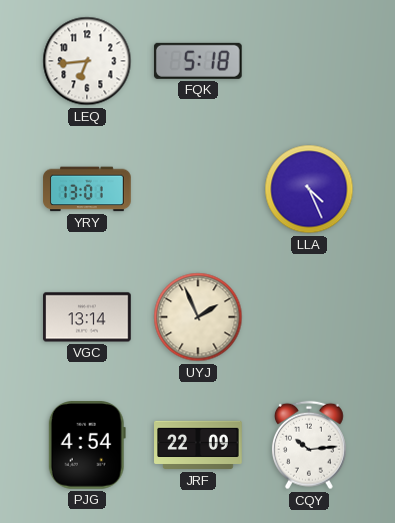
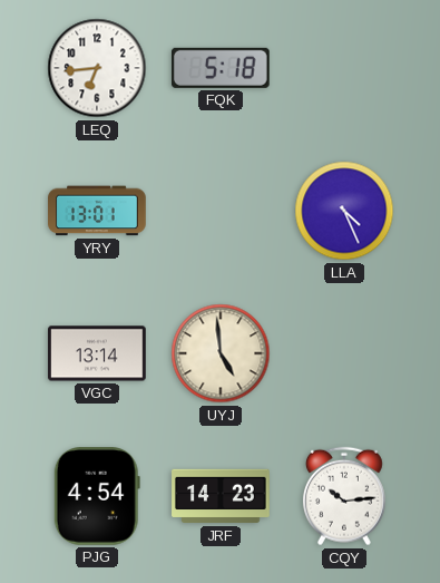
UYJ: 1:56 -> 4:59 (221, 353)
JRF: 22:09 -> 14:23 (221, 496)
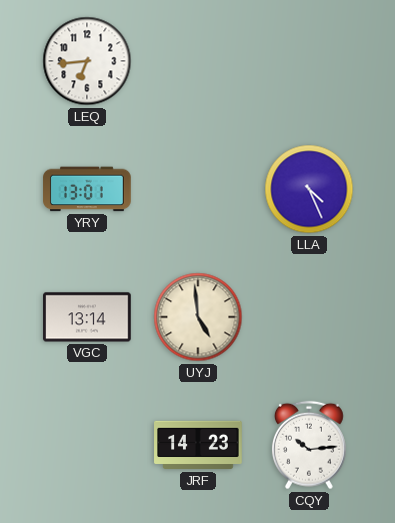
FQK: 5:18 -> none (221, 68)
PJG: 4:54 -> none (97, 497)
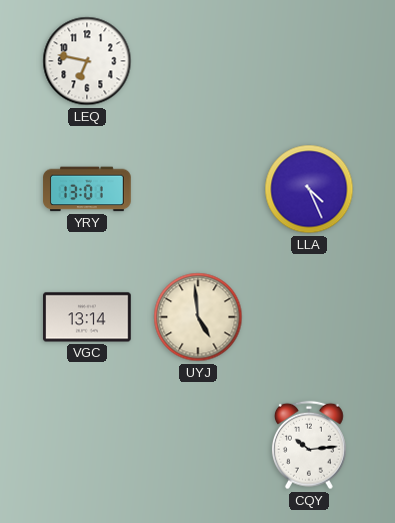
LEQ: 6:44 -> 6:47 (87, 61)
JRF: 14:23 -> none (198, 445)
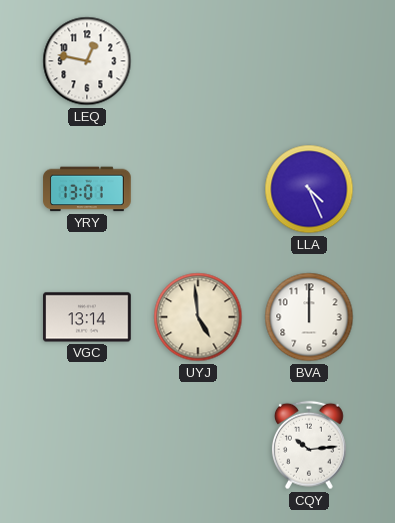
LEQ: 6:47 -> 12:47 (87, 61)
BVA: none -> 12:00 (309, 317)
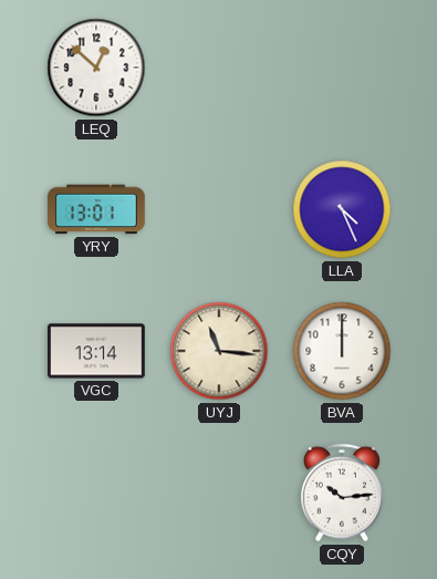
LEQ: 12:47 -> 12:52 (96, 68)
UYJ: 4:59 -> 11:16 (219, 351)
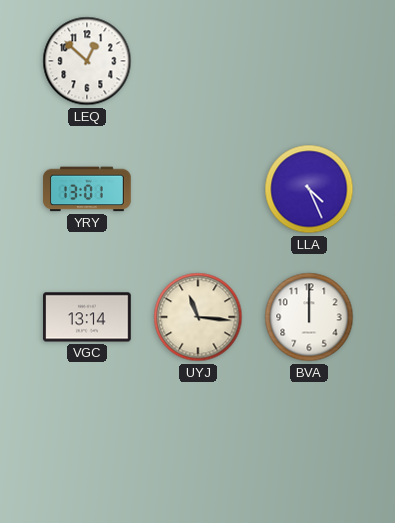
CQY: 10:14 -> none (342, 493)
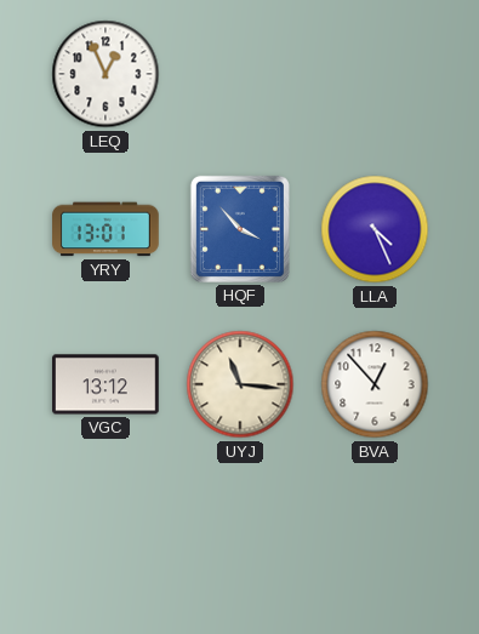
LEQ: 12:52 -> 12:56 (106, 74)
HQF: none -> 3:53 (240, 229)
VGC: 13:14 -> 13:12 (106, 384)
BVA: 12:00 -> 12:53 (375, 384)
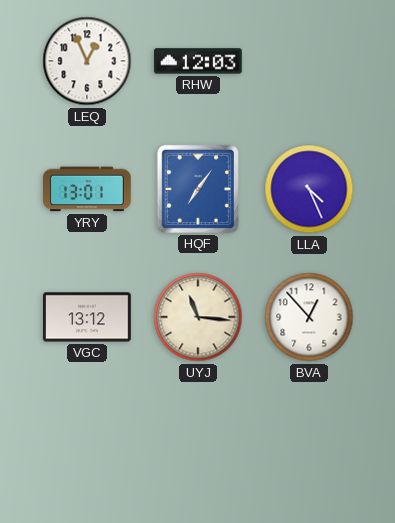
RHW: none -> 12:03 (198, 61)
HQF: 3:53 -> 7:06 (198, 189)
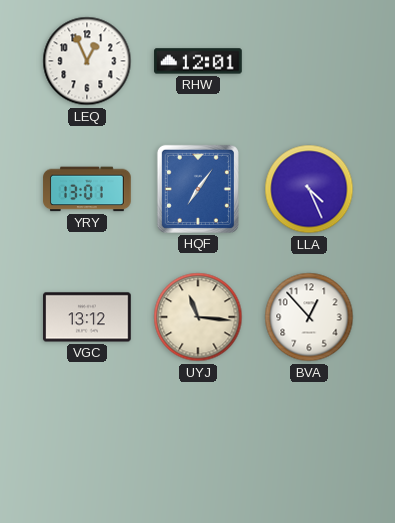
RHW: 12:03 -> 12:01 (198, 61)
